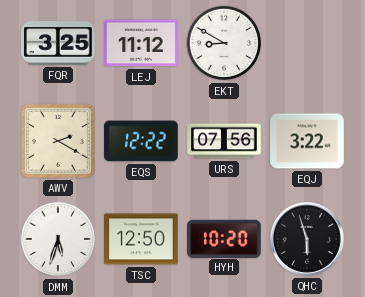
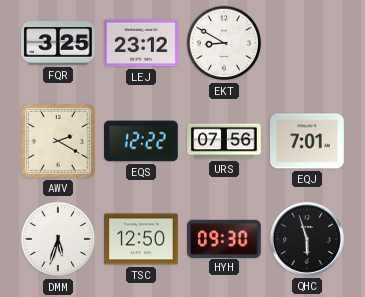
LEJ: 11:12 -> 23:12 (141, 43)
EQJ: 3:22 -> 7:01 (307, 141)
HYH: 10:20 -> 09:30 (224, 238)
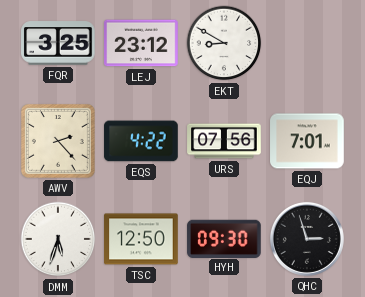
AWV: 2:20 -> 2:23 (58, 141)
EQS: 12:22 -> 4:22 (141, 141)
QHC: 5:57 -> 2:57 (307, 239)
